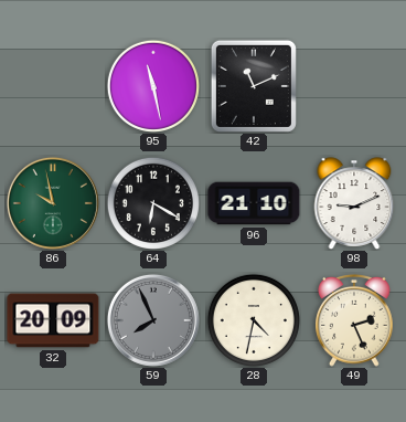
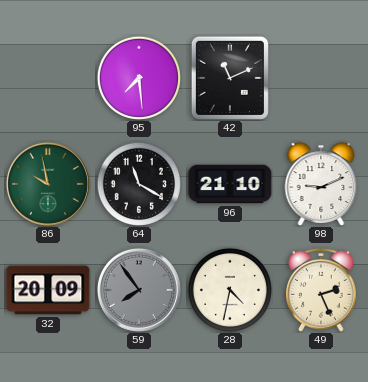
95: 11:28 -> 7:29 (139, 78)
64: 6:20 -> 11:20 (139, 184)
59: 7:56 -> 7:54 (139, 290)
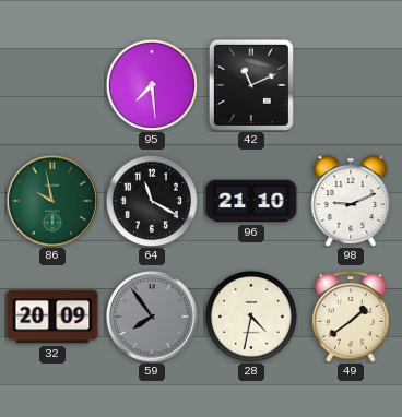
49: 2:26 -> 1:39 (352, 317)
